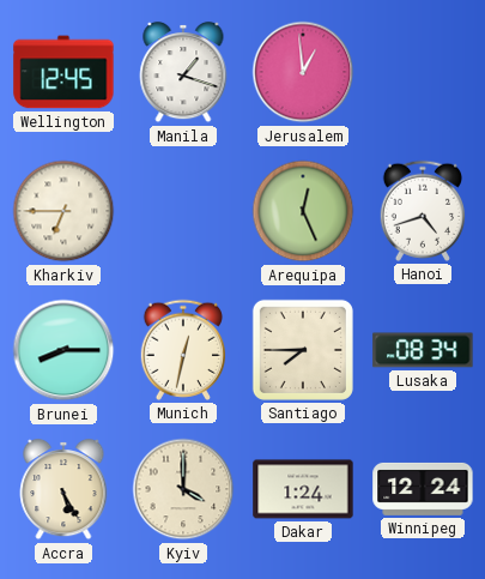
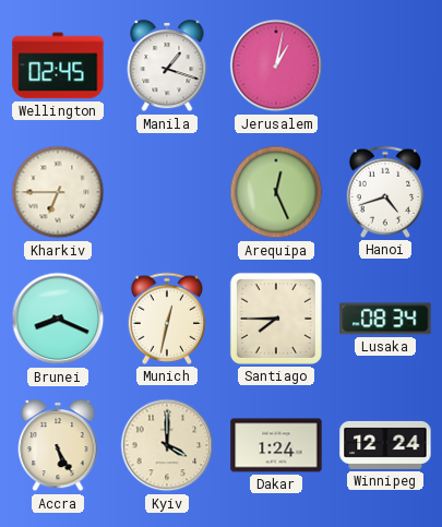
Wellington: 12:45 -> 02:45 (58, 65)
Jerusalem: 12:59 -> 1:02 (276, 65)
Brunei: 8:15 -> 8:19 (58, 319)
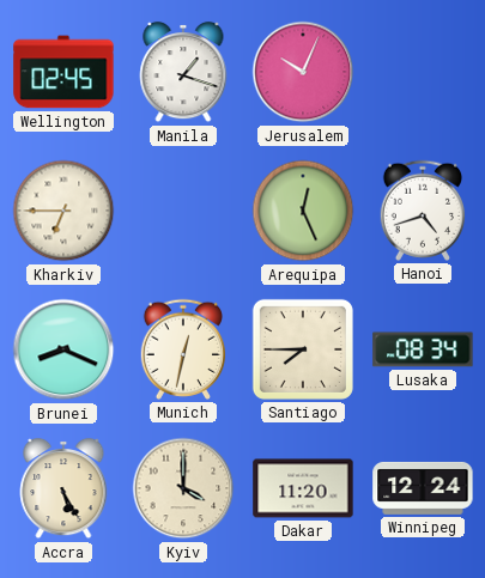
Jerusalem: 1:02 -> 10:04 (303, 72)
Dakar: 1:24 -> 11:20 (303, 488)
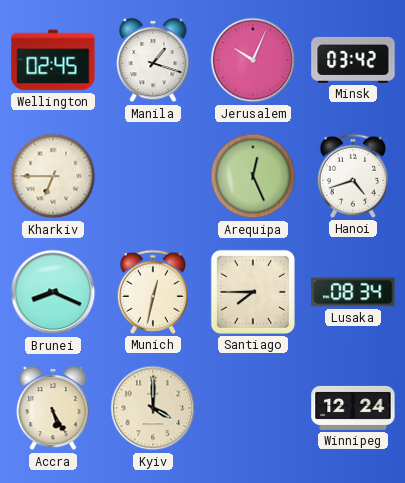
Minsk: none -> 03:42 (353, 60)
Dakar: 11:20 -> none (303, 488)
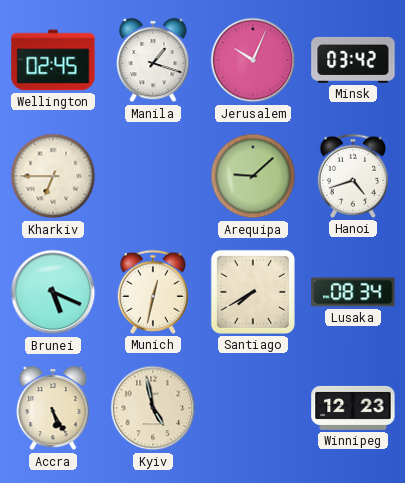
Arequipa: 12:26 -> 9:08 (253, 176)
Brunei: 8:19 -> 5:19 (53, 292)
Santiago: 7:45 -> 7:40 (253, 292)
Kyiv: 4:00 -> 4:58 (153, 408)
Winnipeg: 12:24 -> 12:23 (353, 408)
